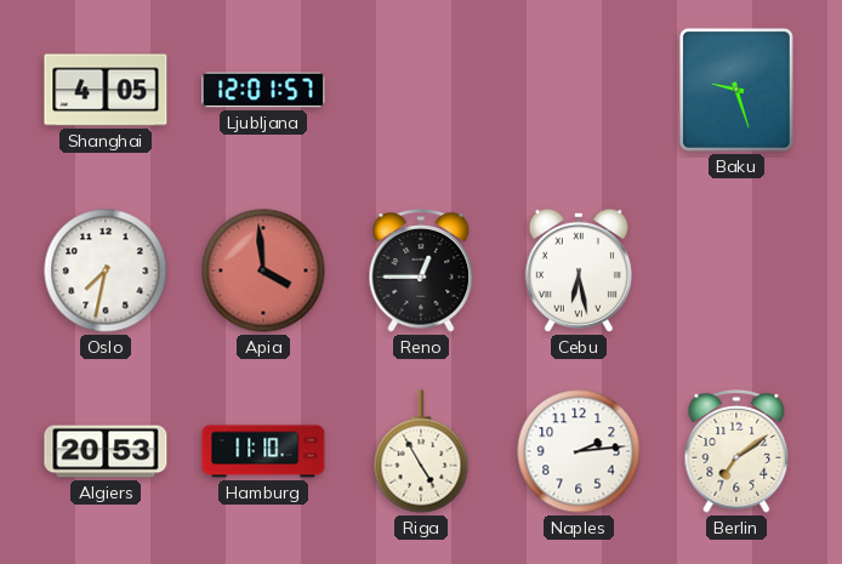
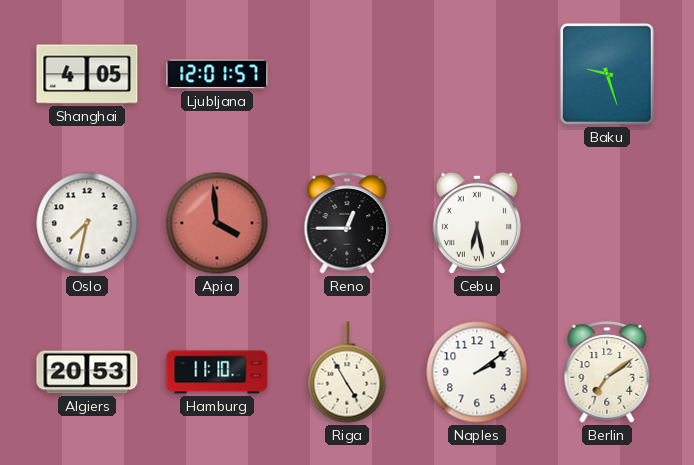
Naples: 2:14 -> 2:09 (477, 372)
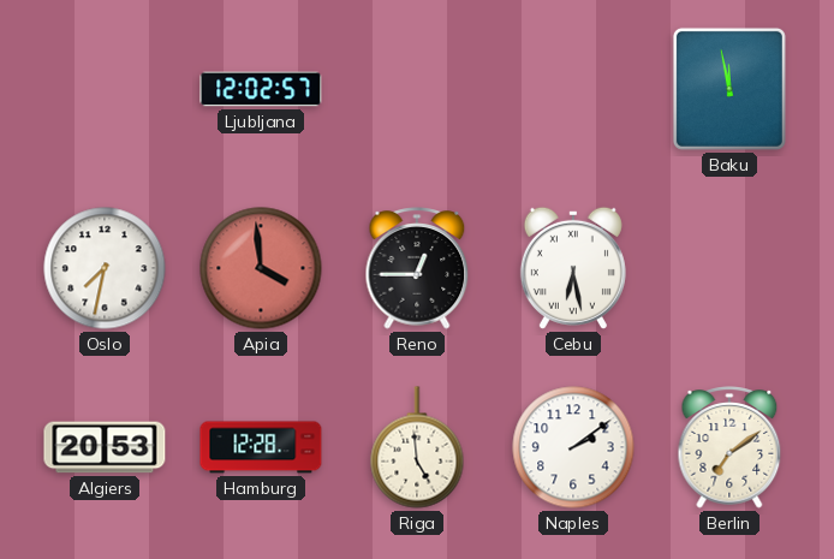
Shanghai: 4:05 -> none (87, 74)
Ljubljana: 12:01 -> 12:02 (261, 89)
Baku: 9:27 -> 11:58 (729, 89)
Hamburg: 11:10 -> 12:28 (261, 447)
Riga: 4:55 -> 4:59 (417, 447)
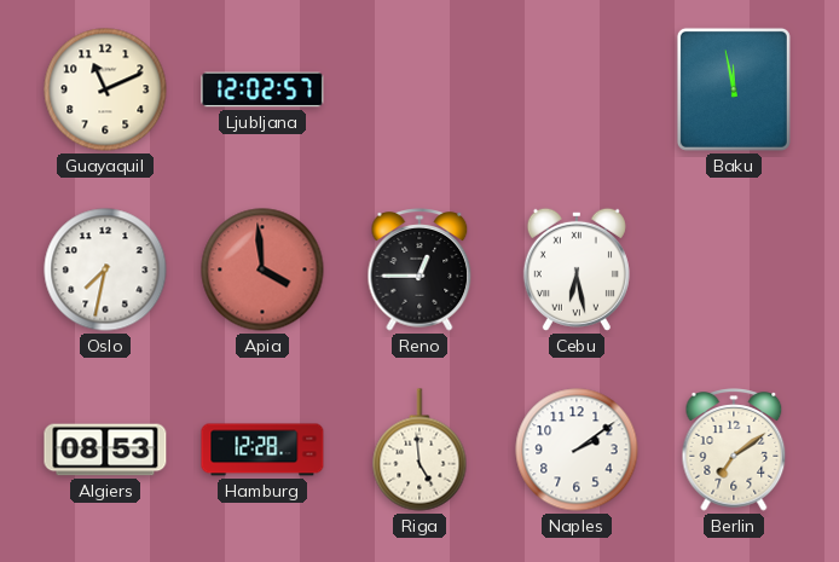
Guayaquil: none -> 11:11 (105, 89)
Algiers: 20:53 -> 08:53 (105, 450)
